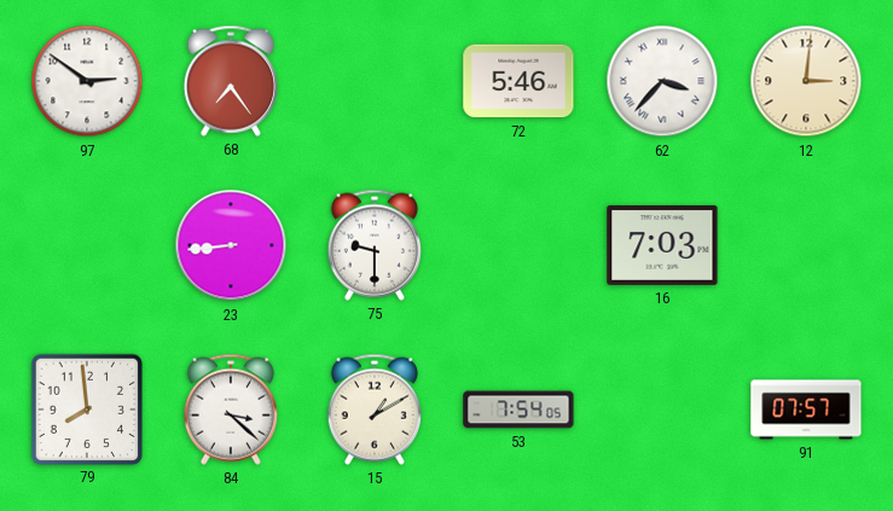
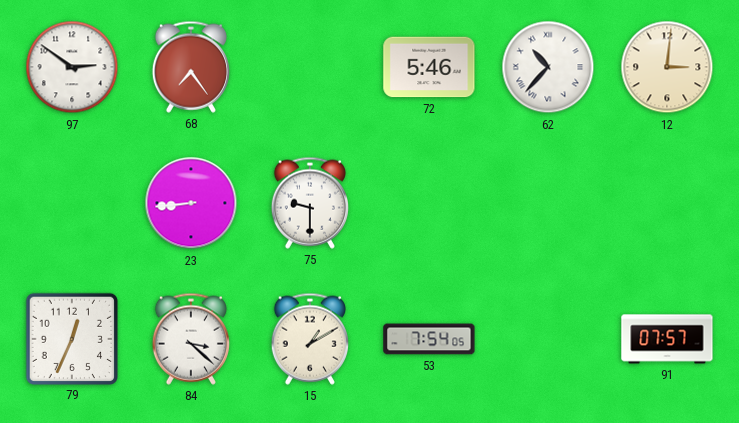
62: 3:37 -> 10:37 (548, 67)
16: 7:03 -> none (662, 245)
79: 7:59 -> 12:34 (72, 338)
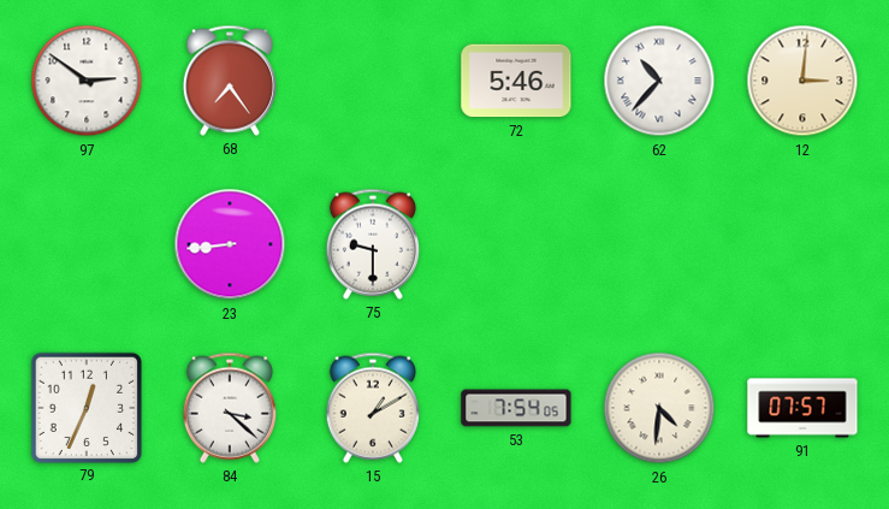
26: none -> 4:31 (659, 408)
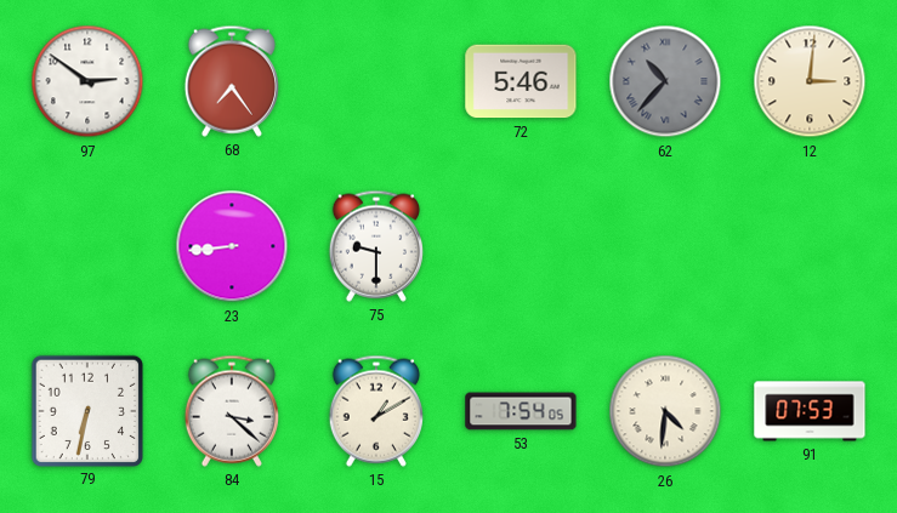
62 dial: white -> grey (665, 81)
79: 12:34 -> 6:32 (87, 410)
91: 07:57 -> 07:53 (810, 411)
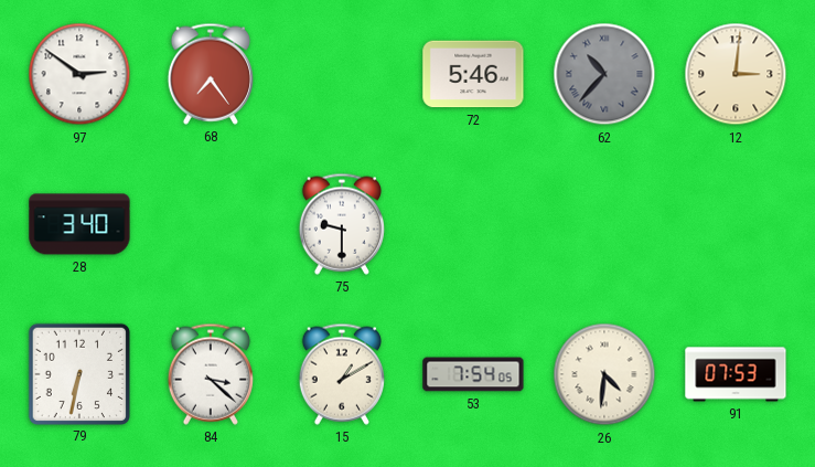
28: none -> 3:40 (79, 224)
23: 8:44 -> none (232, 246)
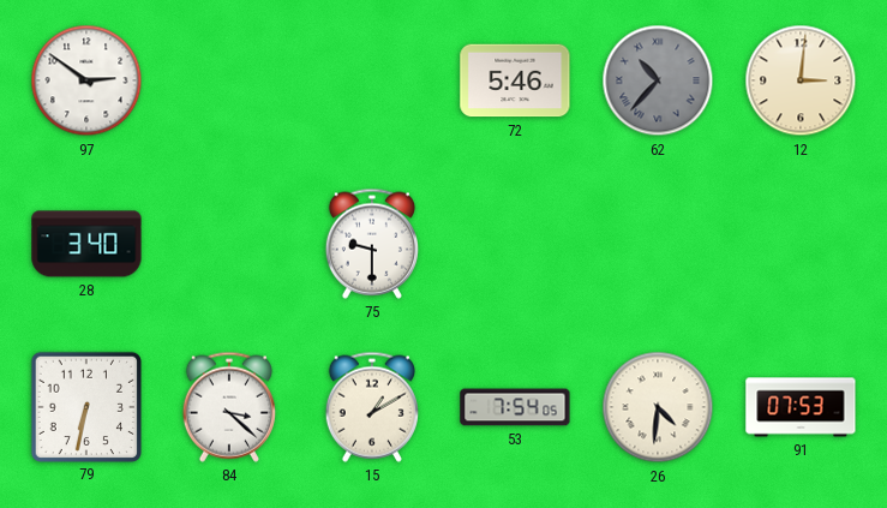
68: 7:24 -> none (211, 74)
